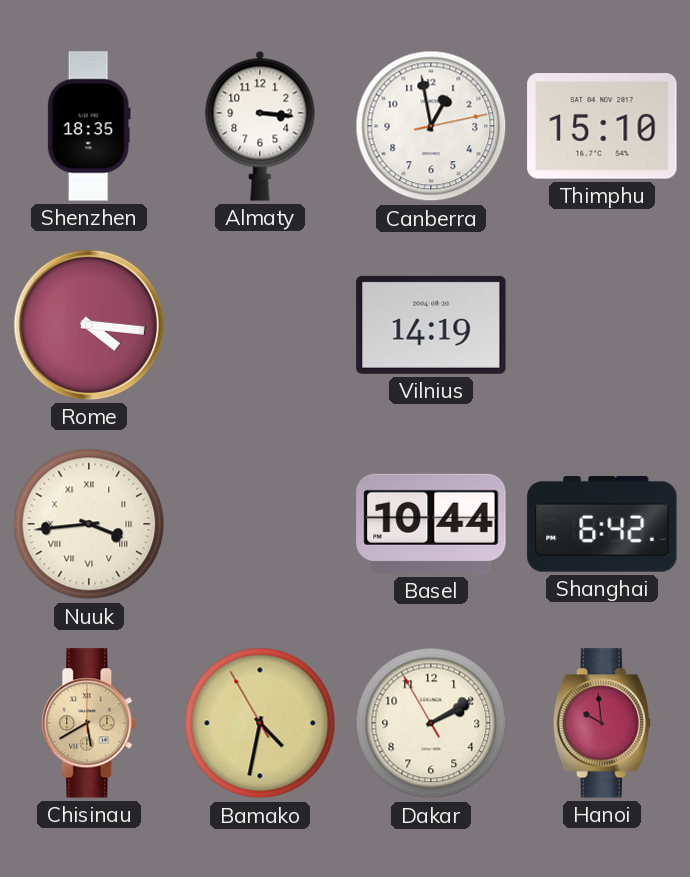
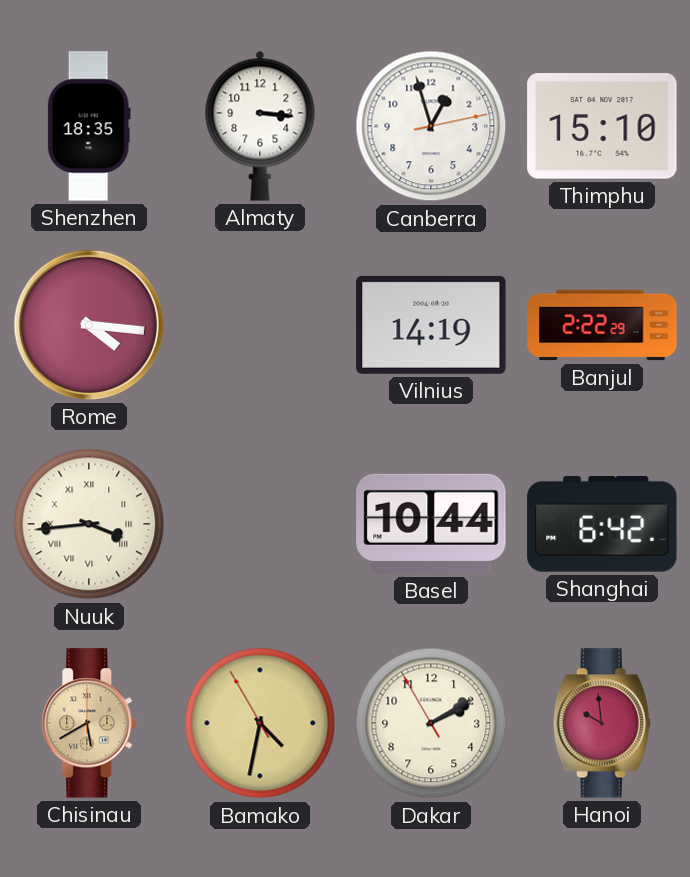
Canberra: 12:58 -> 12:57 (431, 126)
Banjul: none -> 2:22 (602, 325)
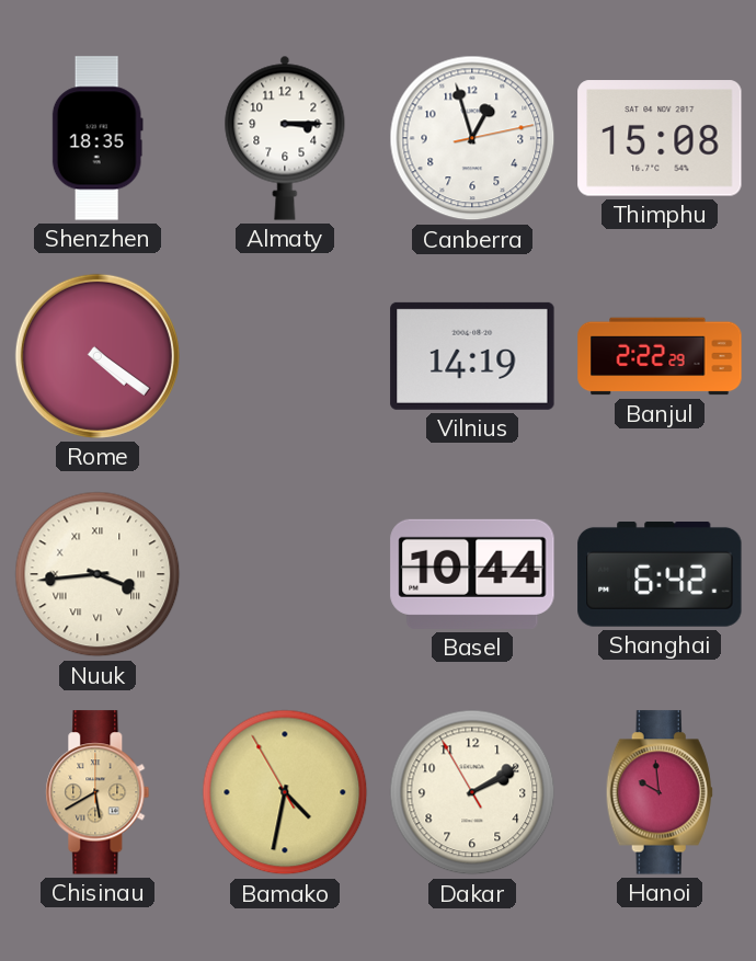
Almaty: 3:16 -> 3:15 (285, 138)
Thimphu: 15:10 -> 15:08 (660, 138)
Rome: 4:16 -> 4:21 (98, 356)
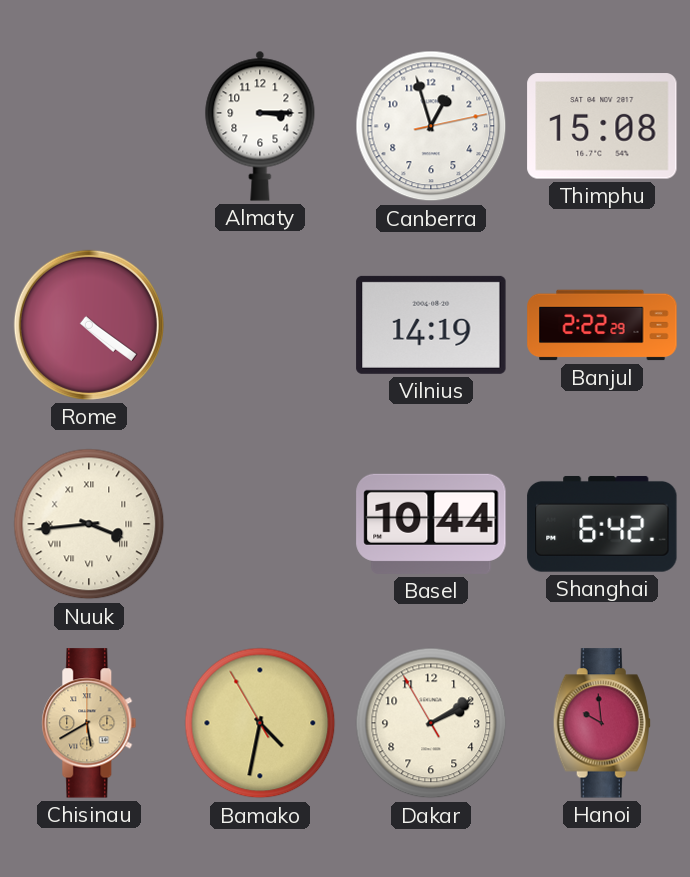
Shenzhen: 18:35 -> none (98, 138)
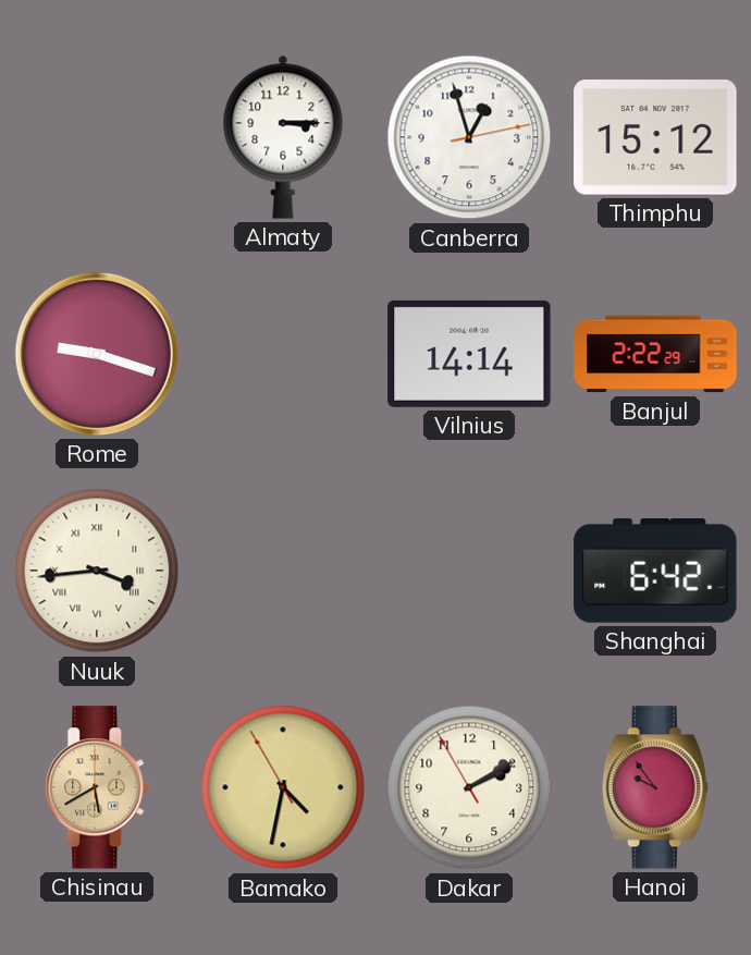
Thimphu: 15:08 -> 15:12 (655, 137)
Rome: 4:21 -> 9:18 (97, 354)
Vilnius: 14:19 -> 14:14 (469, 354)
Basel: 10:44 -> none (431, 524)
Hanoi: 9:59 -> 9:54 (655, 787)
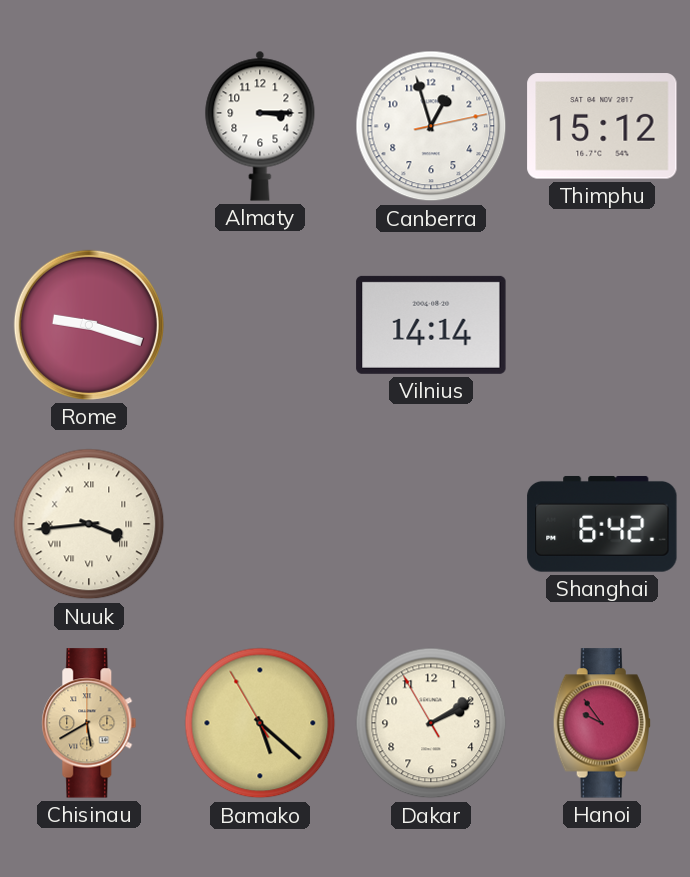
Banjul: 2:22 -> none (655, 354)
Bamako: 4:31 -> 5:21 (260, 723)
